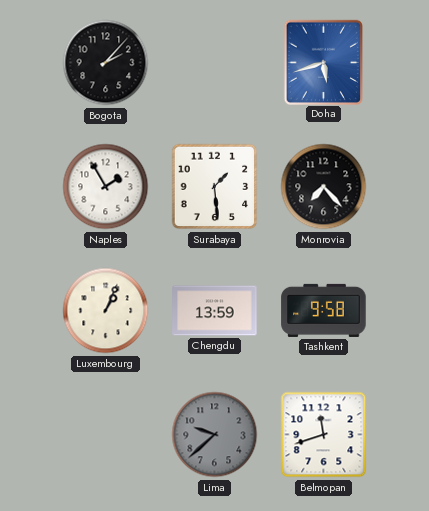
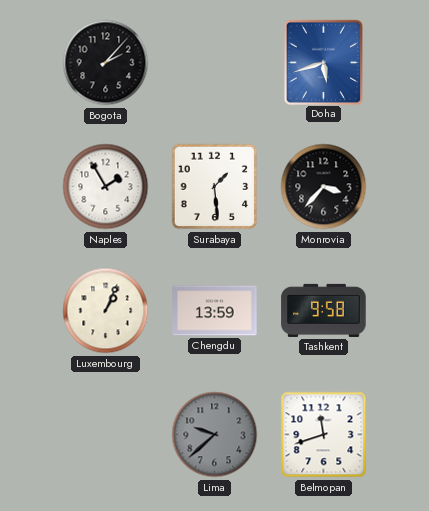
Monrovia: 7:23 -> 3:37 (324, 187)
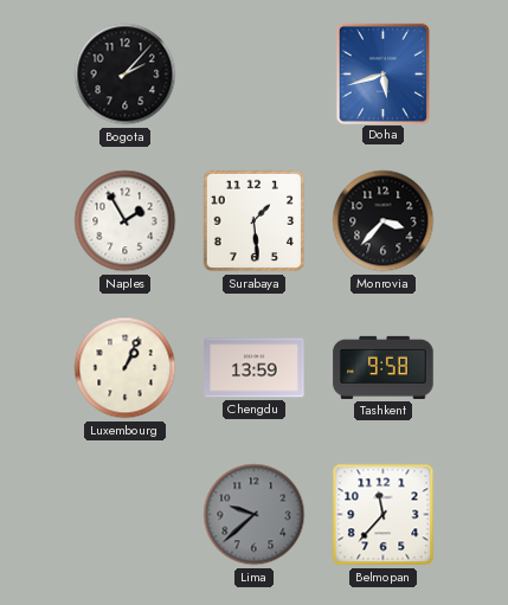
Belmopan: 11:42 -> 11:37 (384, 515)
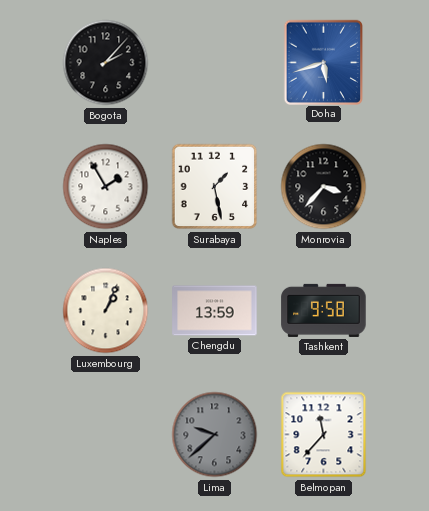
Surabaya: 1:29 -> 1:28 (215, 187)
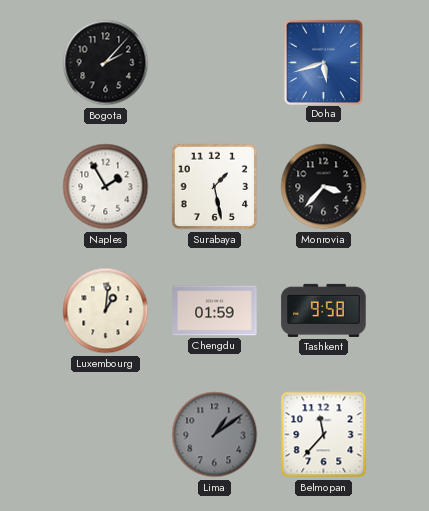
Luxembourg: 1:04 -> 1:01 (106, 311)
Chengdu: 13:59 -> 01:59 (215, 311)
Lima: 9:38 -> 1:09 (215, 435)
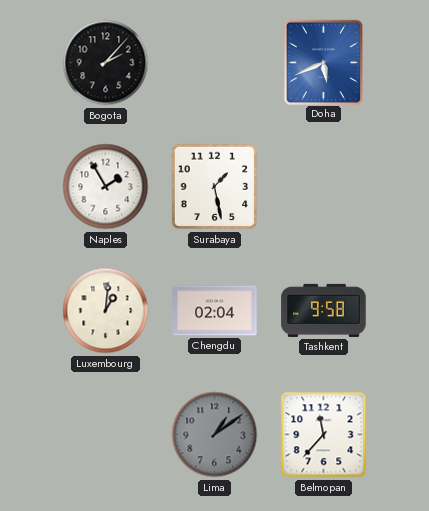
Doha: 5:42 -> 5:41 (323, 62)
Monrovia: 3:37 -> none (324, 187)
Chengdu: 01:59 -> 02:04 (215, 311)
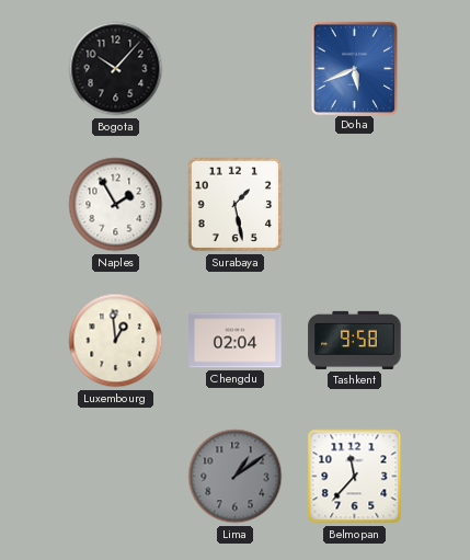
Bogota: 2:07 -> 10:07 (116, 69)
Luxembourg: 1:01 -> 12:59 (116, 341)
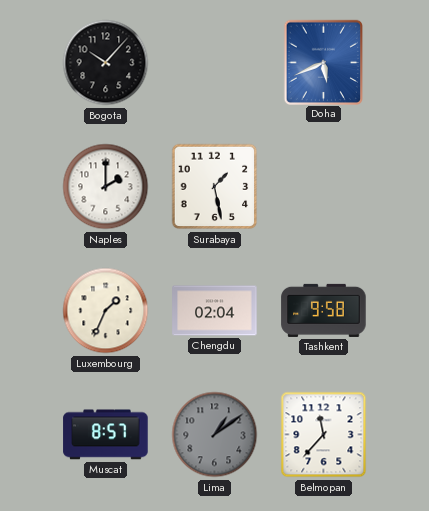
Naples: 1:55 -> 2:00 (106, 187)
Luxembourg: 12:59 -> 1:34 (106, 311)
Muscat: none -> 8:57 (106, 435)
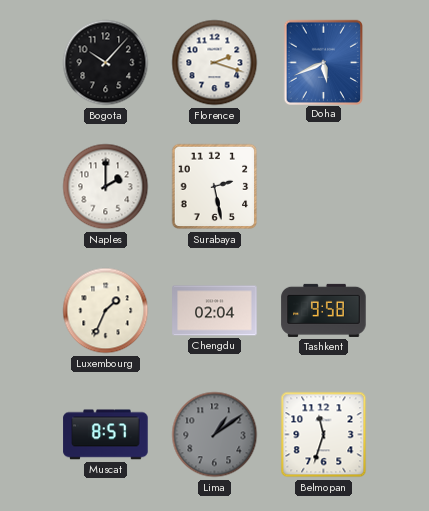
Florence: none -> 2:18 (215, 63)
Surabaya: 1:28 -> 2:28 (215, 187)
Belmopan: 11:37 -> 11:33 (324, 435)
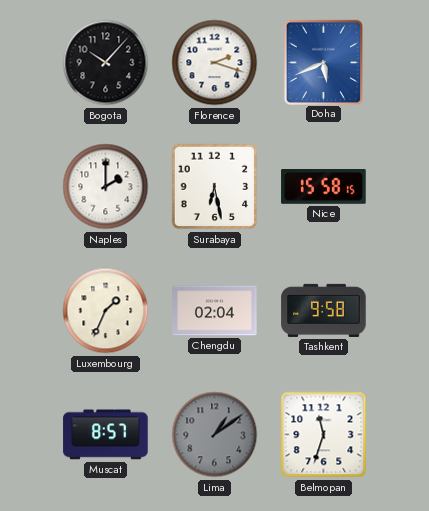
Surabaya: 2:28 -> 6:28 (215, 187)
Nice: none -> 15:58 (324, 187)
